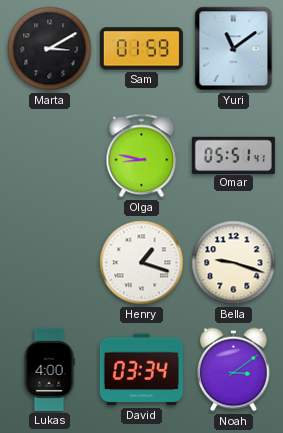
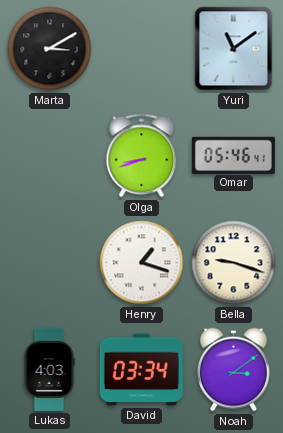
Sam: 01:59 -> none (141, 49)
Olga: 8:47 -> 8:42 (142, 156)
Omar: 05:51 -> 05:46 (233, 155)
Lukas: 4:00 -> 4:03 (49, 369)
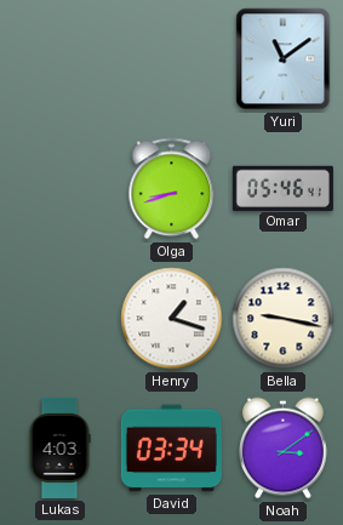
Marta: 3:10 -> none (50, 49)
Bella: 9:18 -> 9:17 (284, 319)
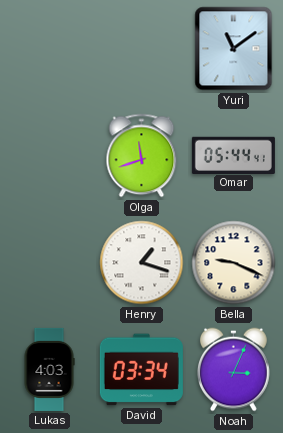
Olga: 8:42 -> 11:42 (142, 156)
Omar: 05:46 -> 05:44 (233, 155)
Bella: 9:17 -> 9:19 (234, 263)
Noah: 3:09 -> 3:04 (234, 370)
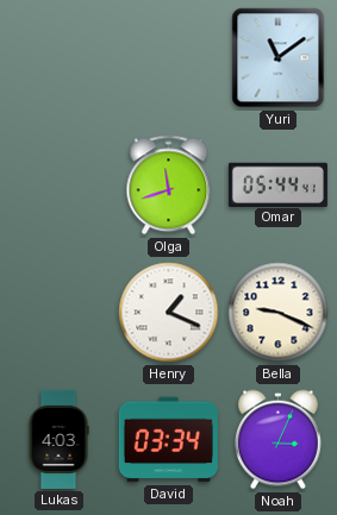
Henry: 1:18 -> 1:19 (169, 313)
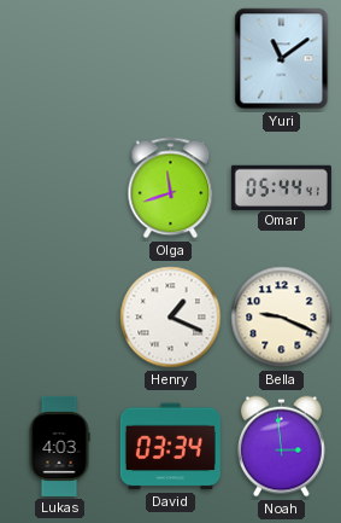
Noah: 3:04 -> 2:59 (282, 447)
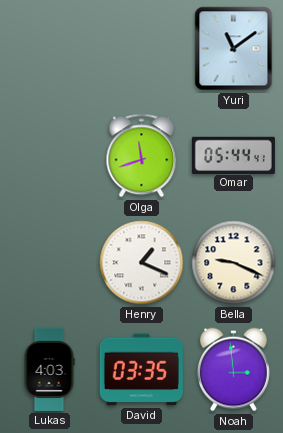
David: 03:34 -> 03:35 (141, 370)
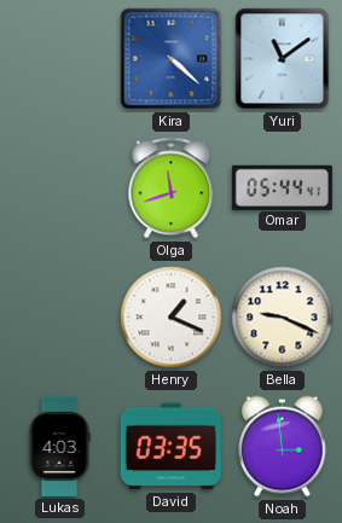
Kira: none -> 4:22 (172, 59)
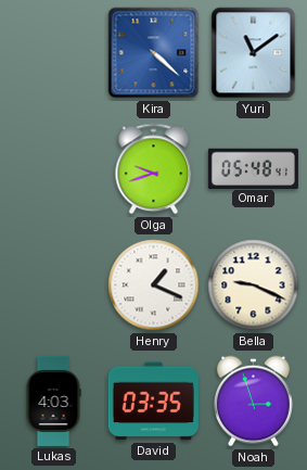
Olga: 11:42 -> 9:42 (154, 169)
Omar: 05:44 -> 05:48 (253, 168)
Noah: 2:59 -> 2:57 (254, 402)
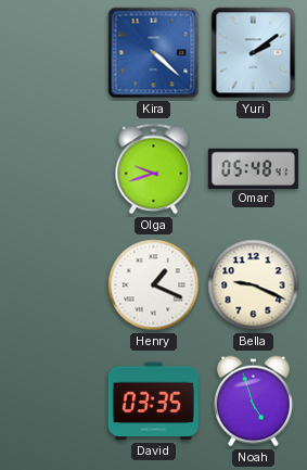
Yuri: 11:09 -> 2:09 (254, 53)
Lukas: 4:03 -> none (53, 401)
Noah: 2:57 -> 4:57 (254, 402)
